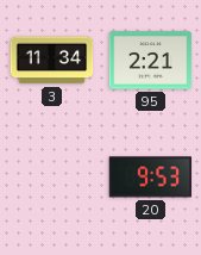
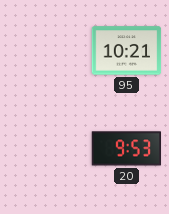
3: 11:34 -> none (52, 61)
95: 2:21 -> 10:21 (127, 51)
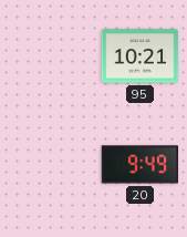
20: 9:53 -> 9:49 (141, 165)
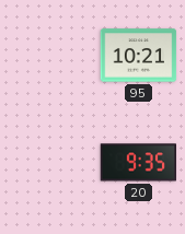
20: 9:49 -> 9:35 (139, 163)
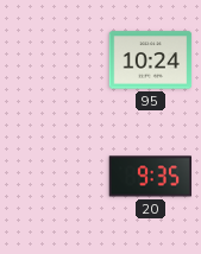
95: 10:21 -> 10:24 (151, 61)
